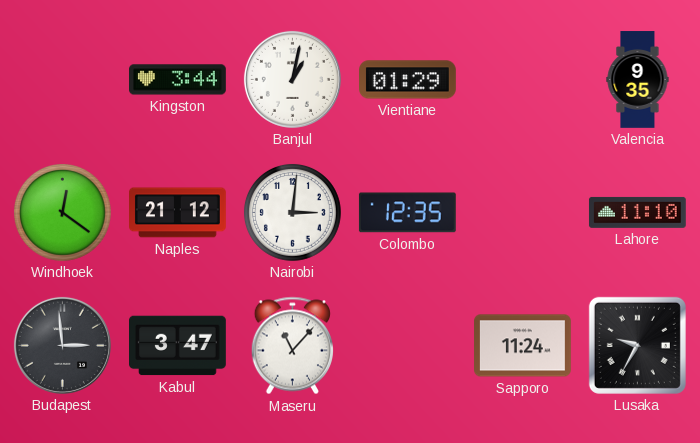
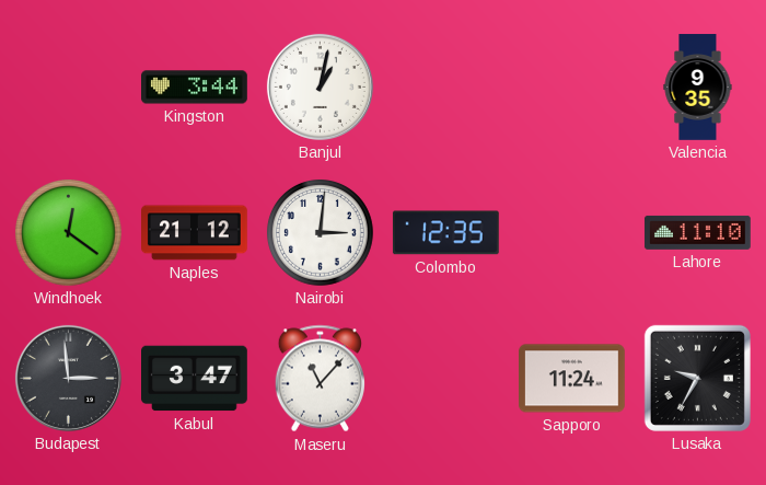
Vientiane: 01:29 -> none (408, 80)
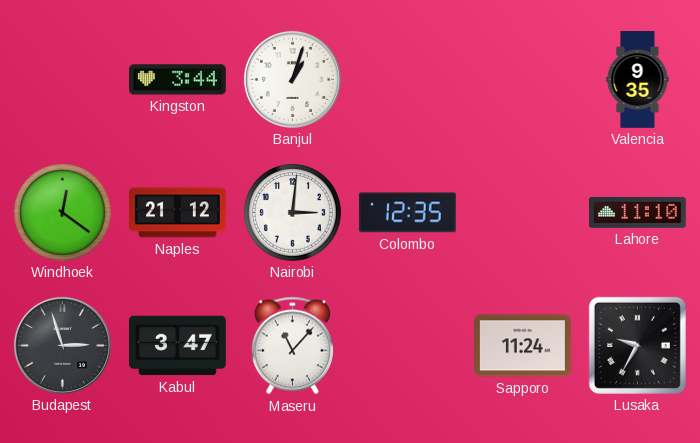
Banjul: 1:02 -> 1:03 (292, 79)
Budapest: 2:59 -> 2:57 (62, 345)
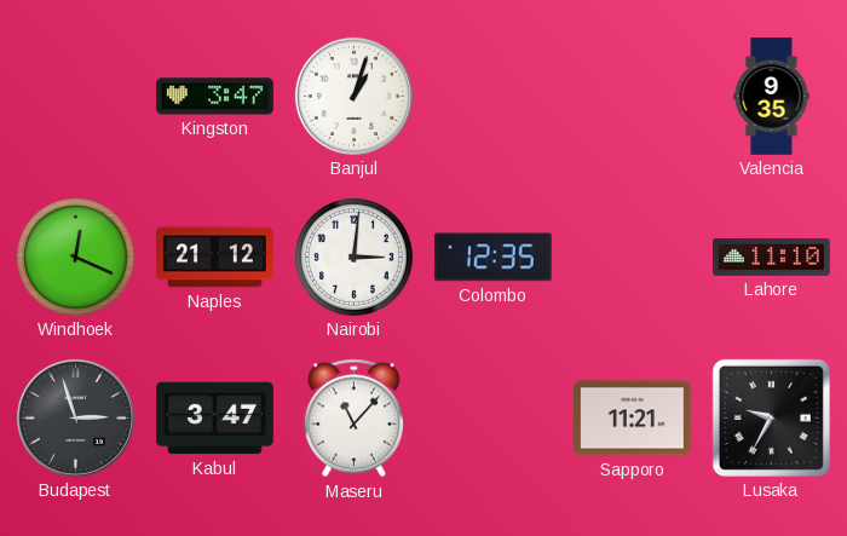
Kingston: 3:44 -> 3:47 (215, 97)
Windhoek: 12:21 -> 12:19 (75, 257)
Sapporo: 11:24 -> 11:21 (633, 419)
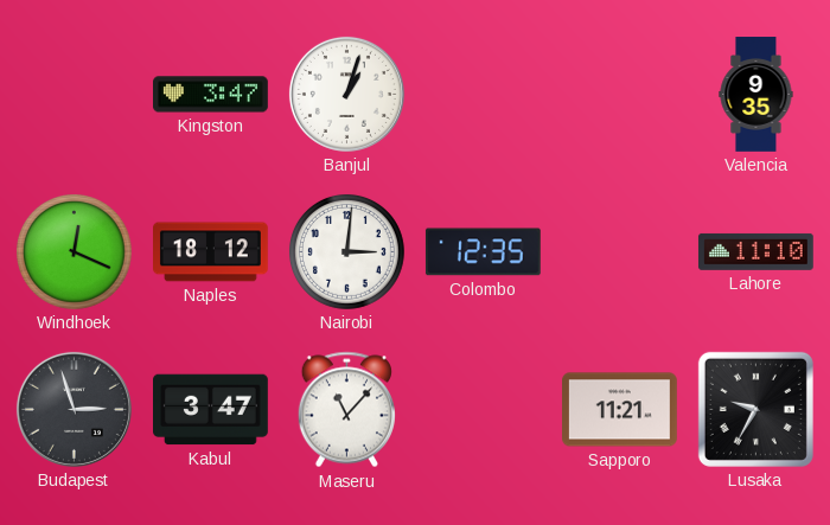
Naples: 21:12 -> 18:12 (211, 252)
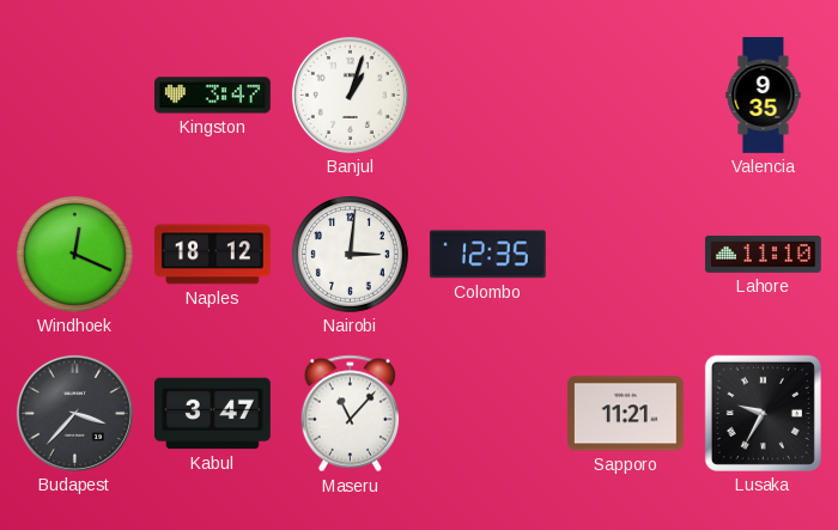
Budapest: 2:57 -> 3:37 (74, 413)
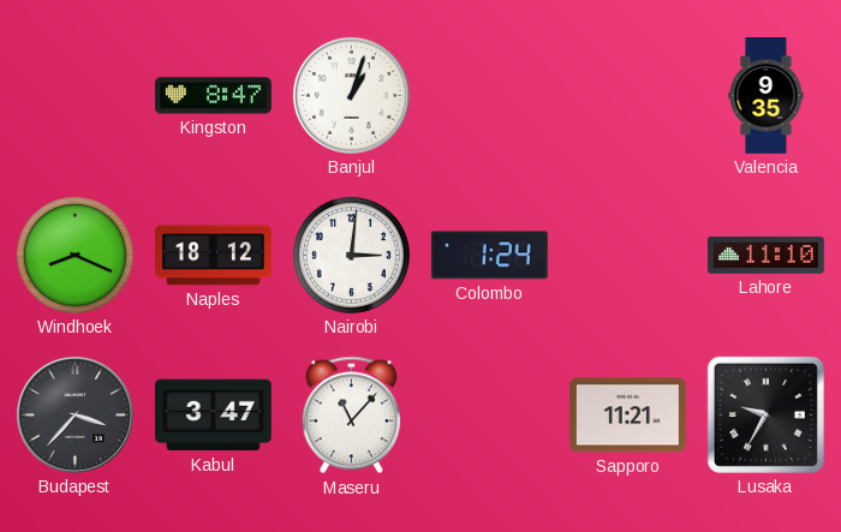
Kingston: 3:47 -> 8:47 (214, 96)
Windhoek: 12:19 -> 8:19 (74, 255)
Colombo: 12:35 -> 1:24 (489, 256)
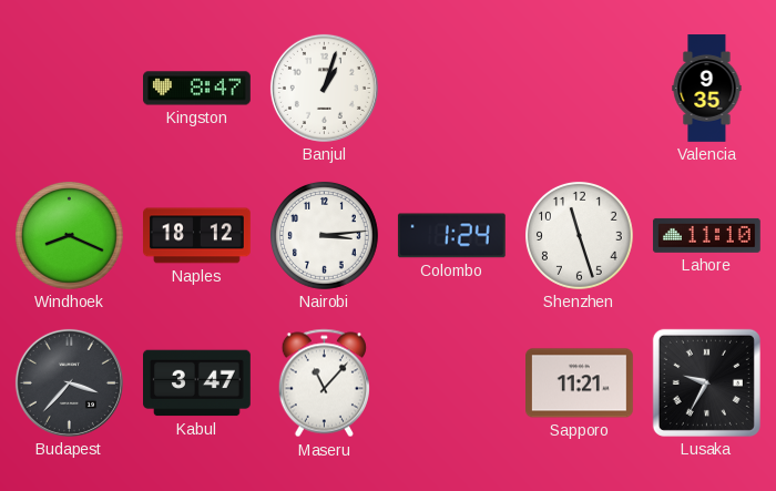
Nairobi: 3:01 -> 3:14 (324, 235)
Shenzhen: none -> 11:27 (579, 235)
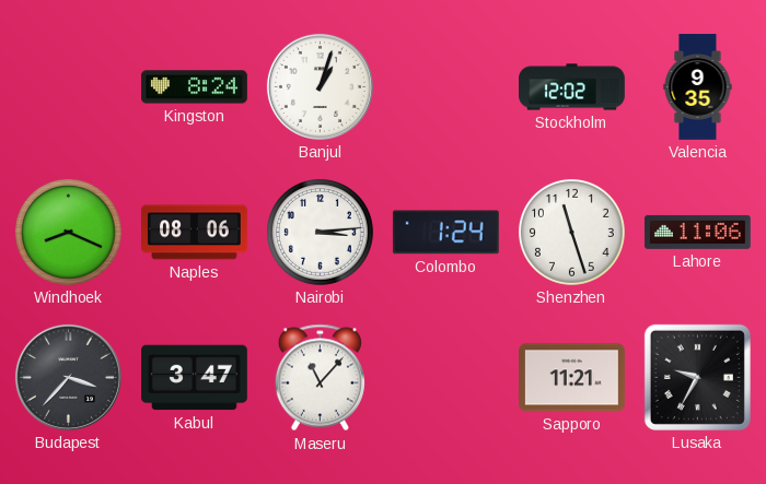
Kingston: 8:47 -> 8:24 (195, 87)
Stockholm: none -> 12:02 (572, 87)
Naples: 18:12 -> 08:06 (195, 233)
Lahore: 11:10 -> 11:06 (698, 232)
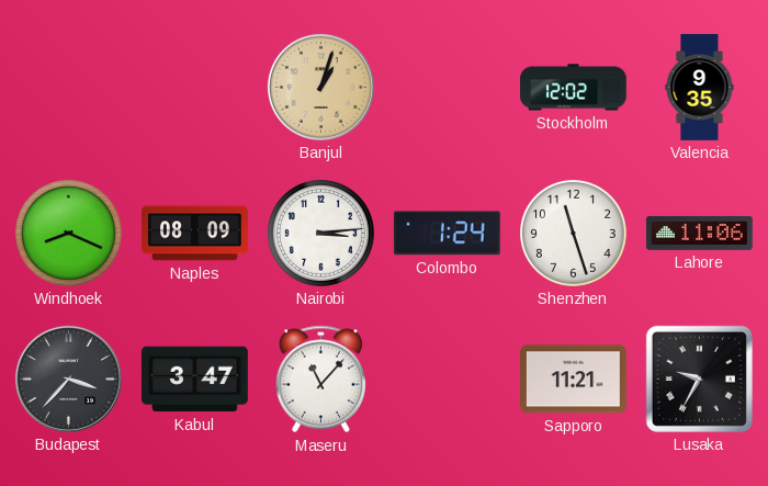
Kingston: 8:24 -> none (195, 87)
Banjul dial: white -> champagne (320, 87)
Naples: 08:06 -> 08:09 (195, 234)
